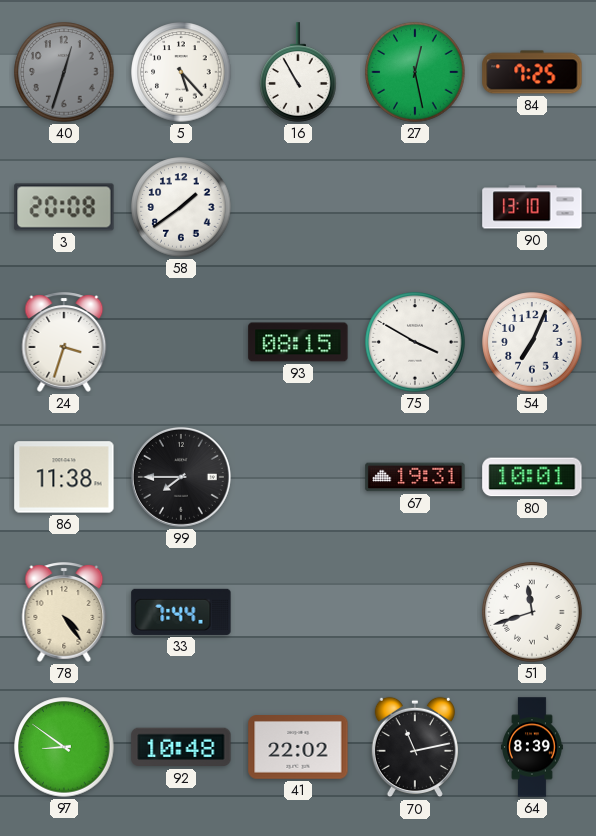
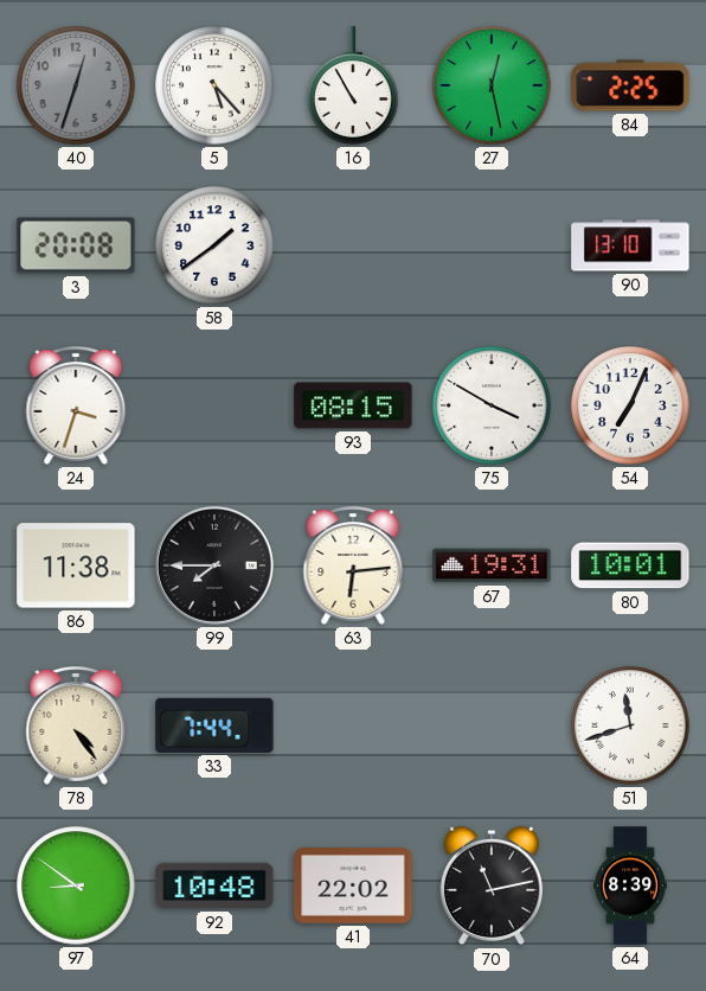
84: 7:25 -> 2:25 (630, 85)
63: none -> 6:14 (353, 565)
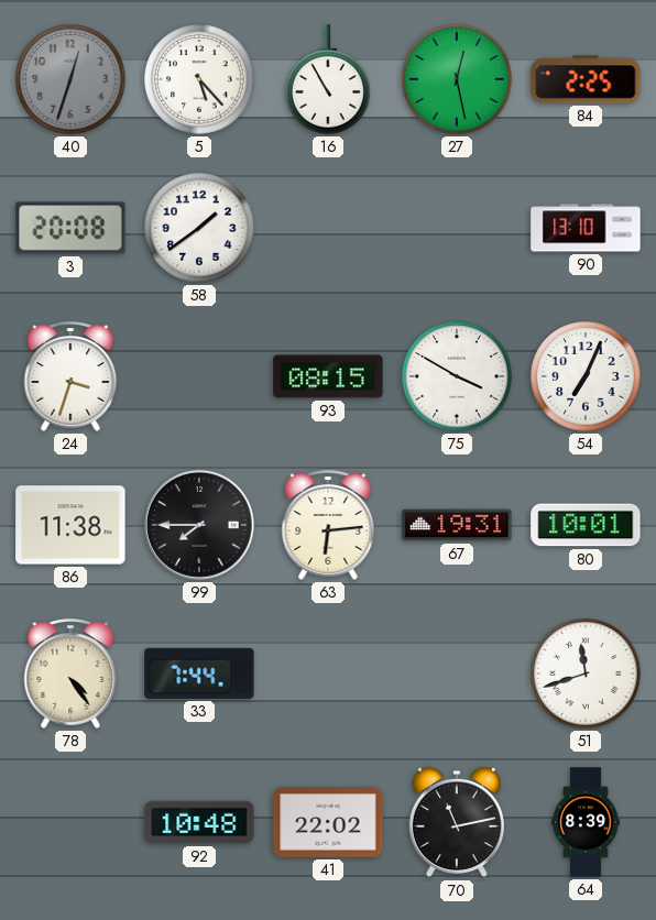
97: 8:51 -> none (76, 885)
